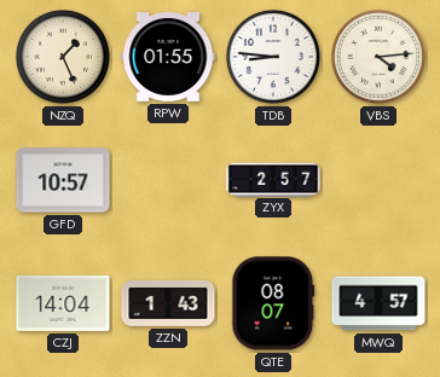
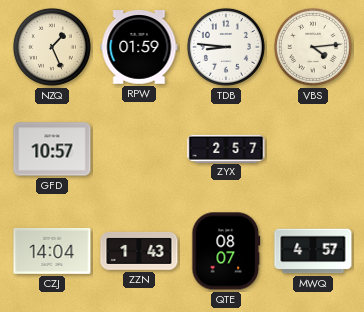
RPW: 01:55 -> 01:59 (139, 48)
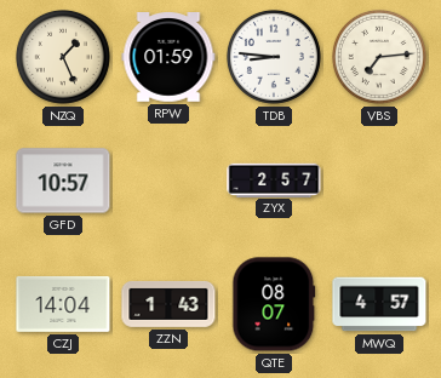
VBS: 4:14 -> 7:14 (379, 57)
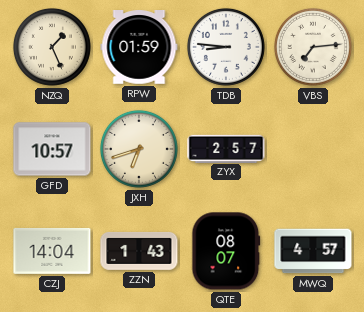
JXH: none -> 6:42 (139, 149)
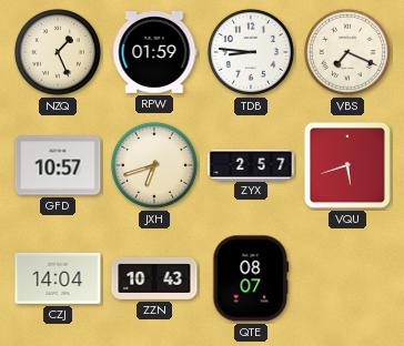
VBS: 7:14 -> 7:19 (347, 52)
VQU: none -> 5:42 (349, 166)
ZZN: 1:43 -> 10:43 (154, 278)
MWQ: 4:57 -> none (313, 251)
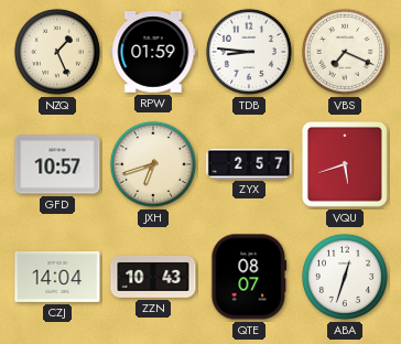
ABA: none -> 12:33 (345, 277)
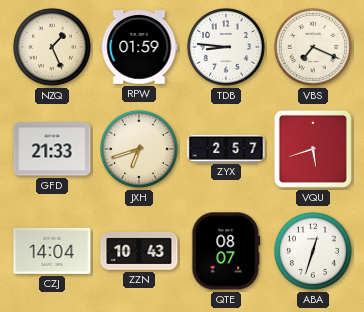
GFD: 10:57 -> 21:33 (52, 149)
